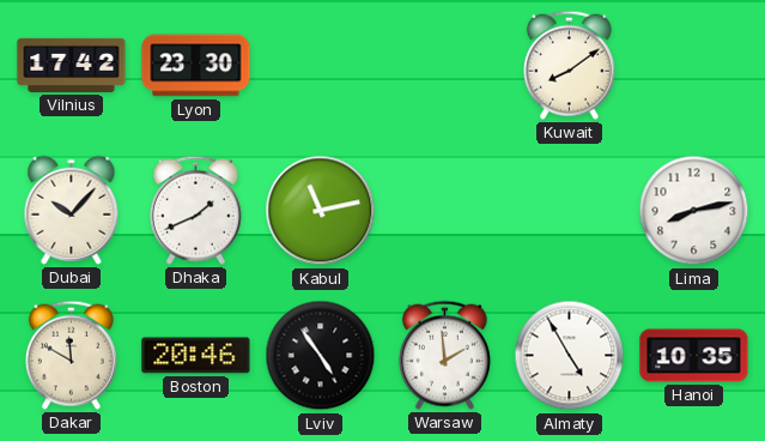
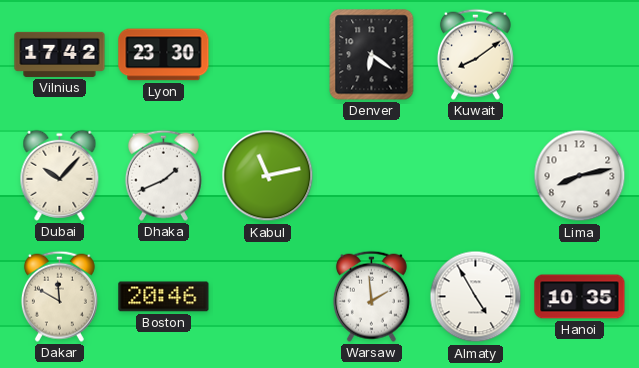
Denver: none -> 6:21 (372, 55)
Lviv: 4:54 -> none (321, 356)
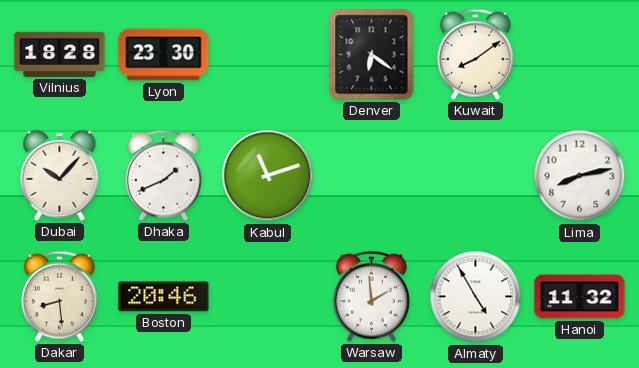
Vilnius: 17:42 -> 18:28 (60, 54)
Kabul: 11:13 -> 11:12 (268, 176)
Dakar: 11:50 -> 8:29 (59, 296)
Hanoi: 10:35 -> 11:32 (580, 297)
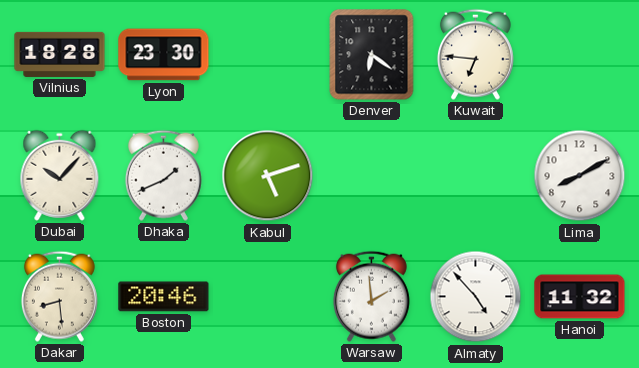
Kuwait: 8:09 -> 6:46 (475, 54)
Kabul: 11:12 -> 5:12 (268, 176)
Lima: 8:13 -> 8:10 (580, 176)
Almaty: 4:55 -> 4:53 (476, 297)
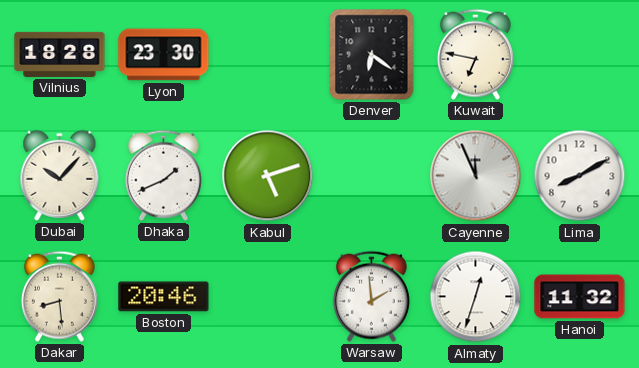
Kuwait: 6:46 -> 6:47 (475, 54)
Cayenne: none -> 11:56 (476, 176)
Almaty: 4:53 -> 12:33 (476, 297)
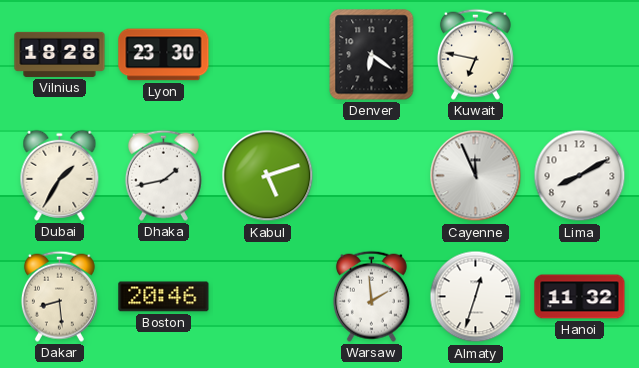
Dubai: 10:07 -> 1:35 (60, 175)
Dhaka: 1:41 -> 1:43 (163, 175)
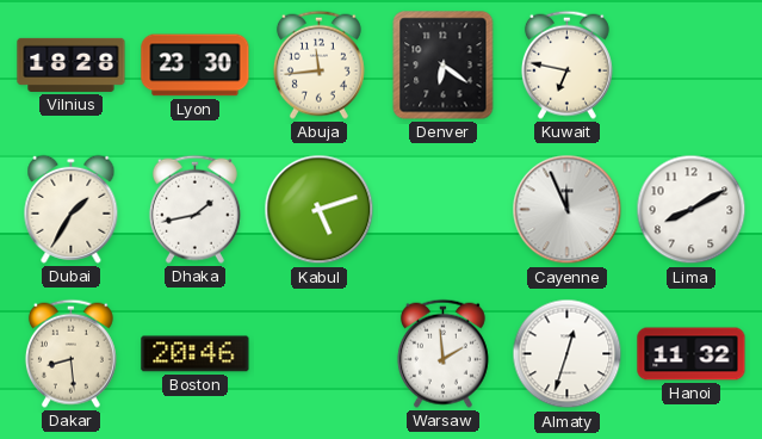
Abuja: none -> 11:44 (318, 64)
